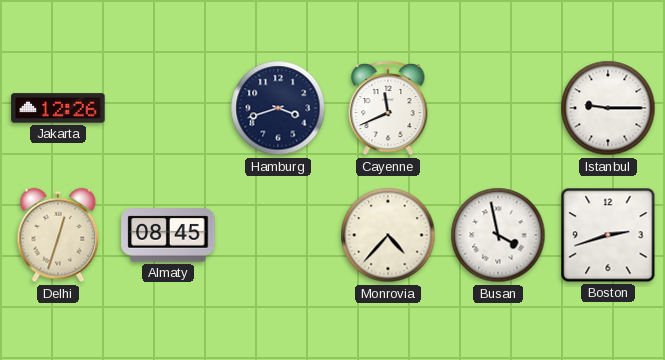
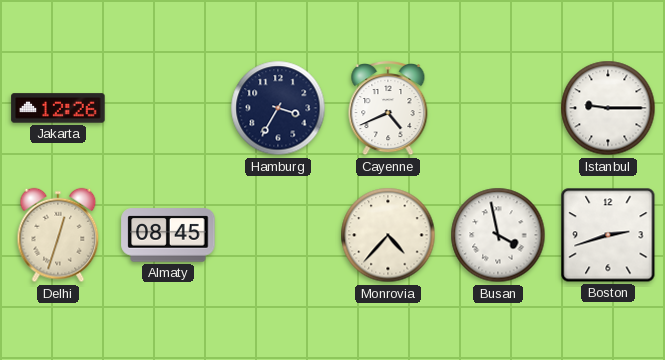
Hamburg: 3:42 -> 3:35 (278, 108)
Cayenne: 11:41 -> 4:41 (388, 108)
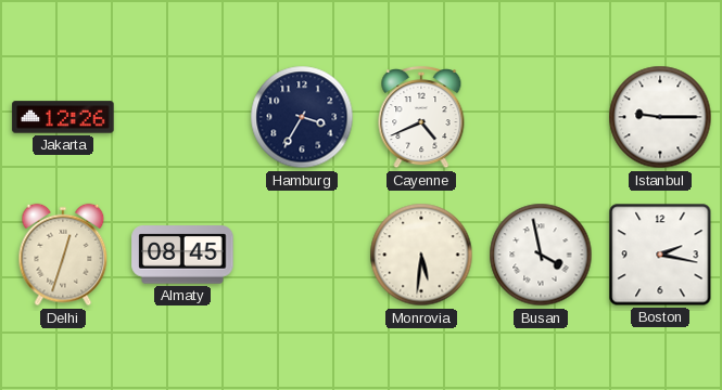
Monrovia: 4:37 -> 5:31 (421, 255)
Boston: 2:42 -> 2:17 (660, 255)
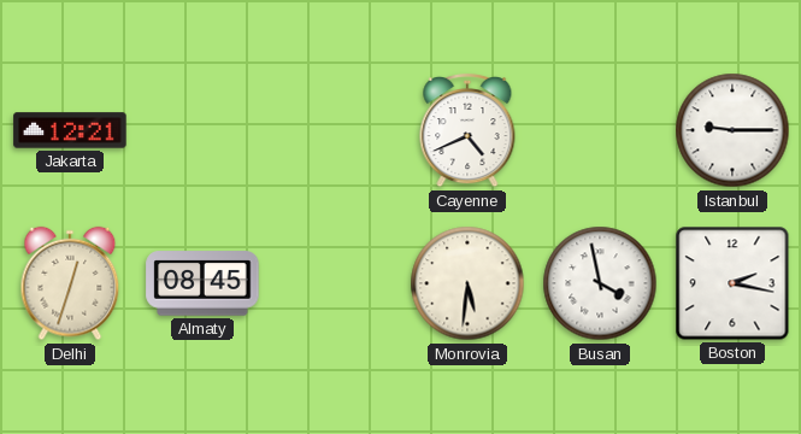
Jakarta: 12:26 -> 12:21 (70, 130)
Hamburg: 3:35 -> none (302, 117)
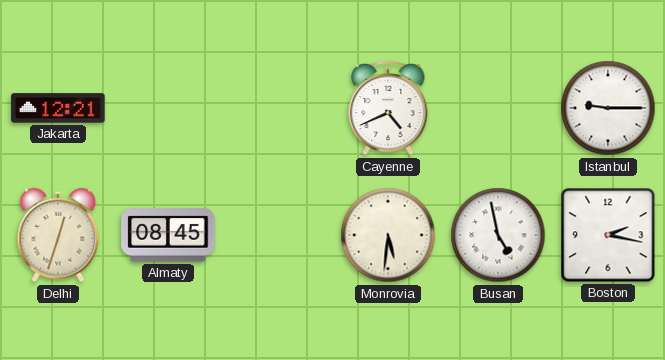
Busan: 3:58 -> 4:58 (498, 235)
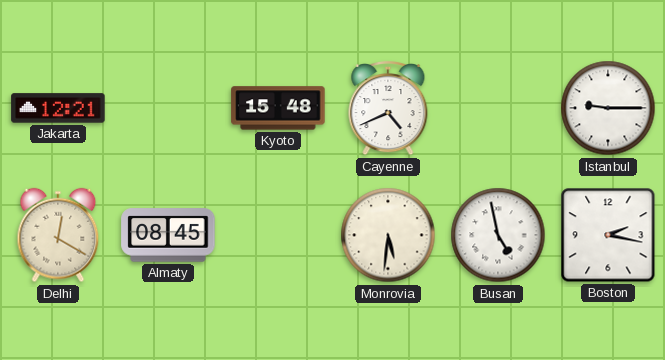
Kyoto: none -> 15:48 (278, 108)
Delhi: 12:33 -> 12:20 (58, 235)
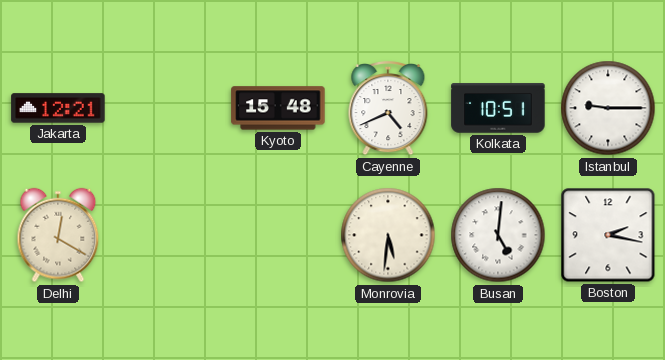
Kolkata: none -> 10:51 (498, 108)
Almaty: 08:45 -> none (168, 235)
Busan: 4:58 -> 5:01 (498, 235)
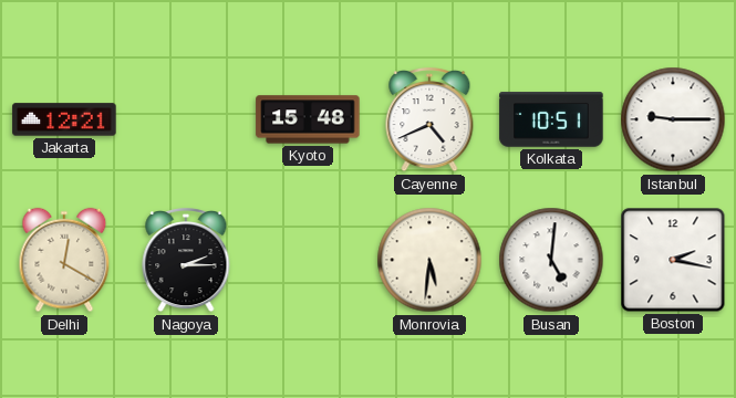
Nagoya: none -> 2:15 (186, 260)
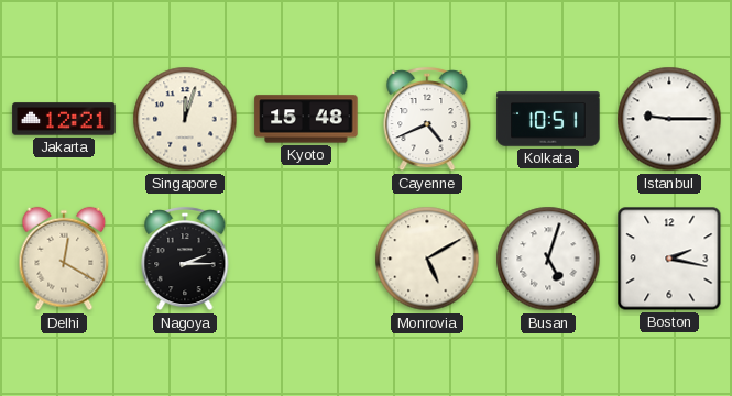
Singapore: none -> 12:03 (185, 119)
Monrovia: 5:31 -> 5:10 (427, 258)
Busan: 5:01 -> 5:03 (548, 258)
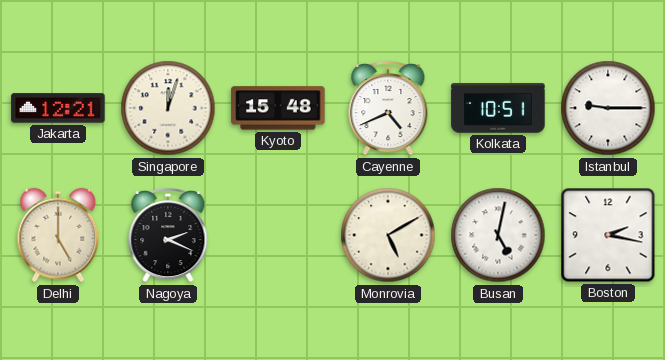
Delhi: 12:20 -> 5:00 (58, 235)
Nagoya: 2:15 -> 2:19 (168, 235)
Busan: 5:03 -> 5:02 (498, 235)
